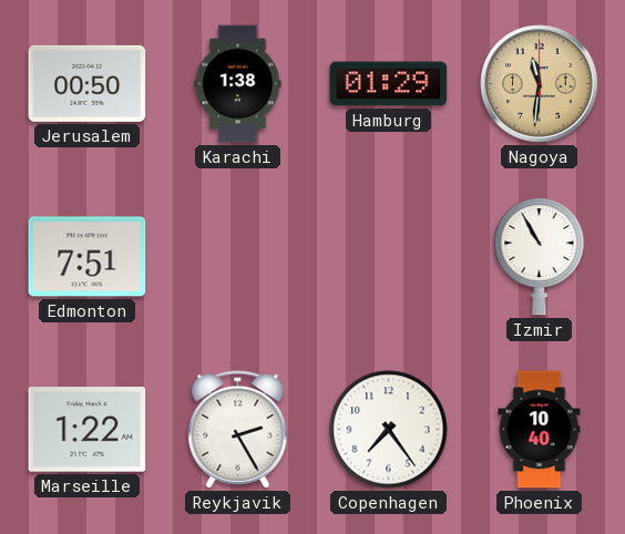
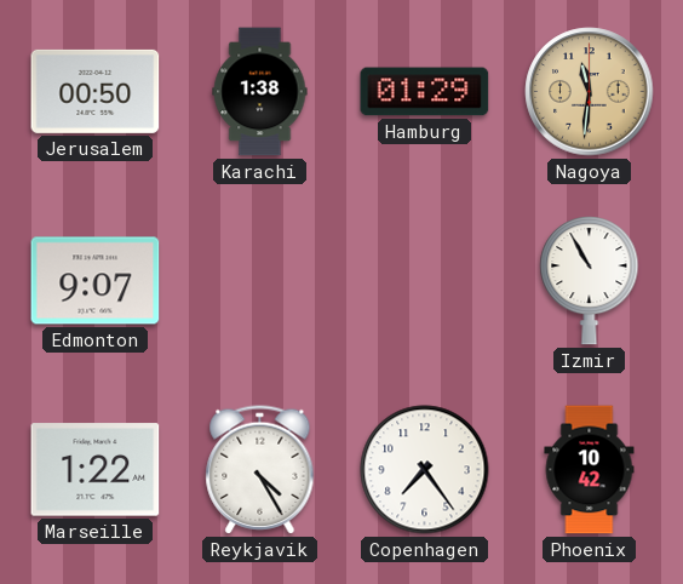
Edmonton: 7:51 -> 9:07 (96, 281)
Reykjavik: 2:25 -> 4:25 (260, 470)
Phoenix: 10:40 -> 10:42 (590, 470)
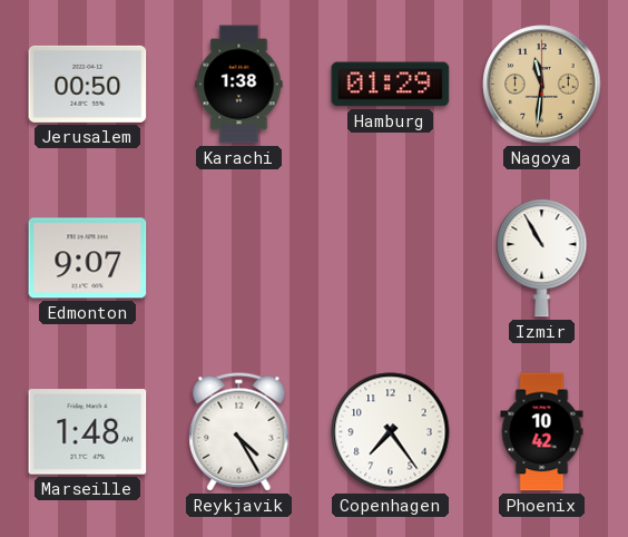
Marseille: 1:22 -> 1:48 (88, 432)
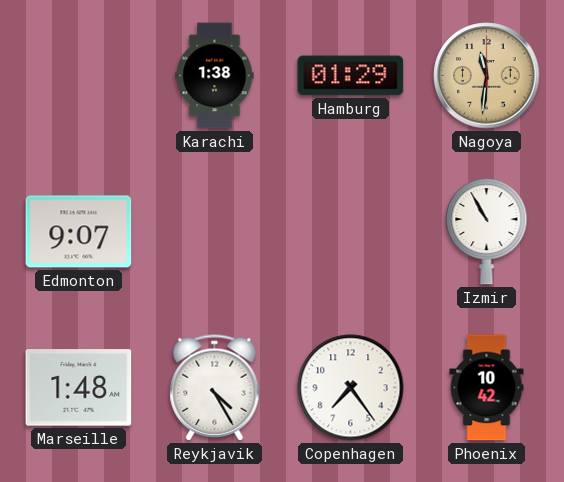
Jerusalem: 00:50 -> none (88, 84)
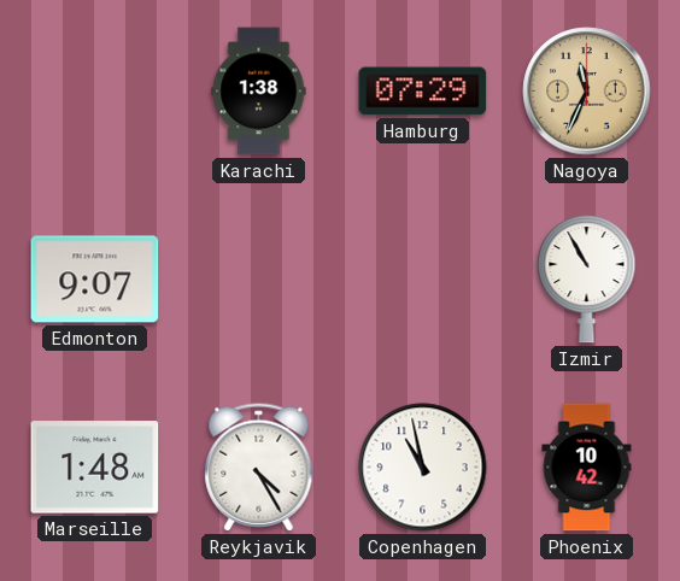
Hamburg: 01:29 -> 07:29 (423, 92)
Nagoya: 11:31 -> 11:34 (587, 92)
Copenhagen: 7:24 -> 10:58 (423, 468)
